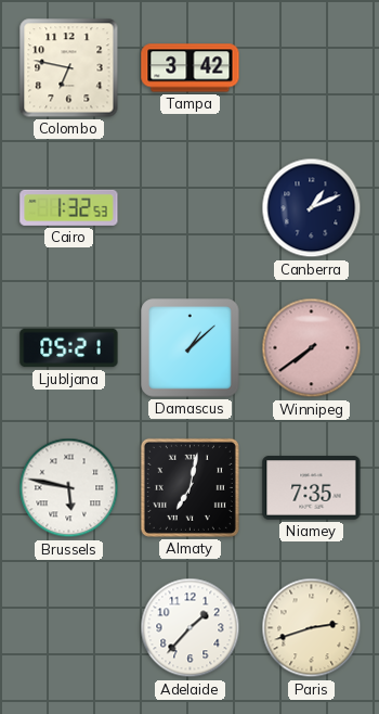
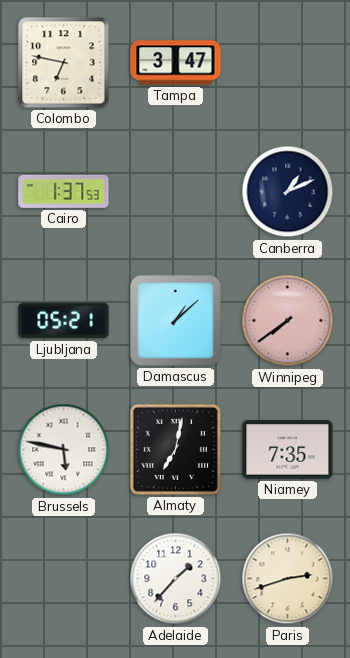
Tampa: 3:42 -> 3:47 (176, 63)
Cairo: 1:32 -> 1:37 (64, 191)
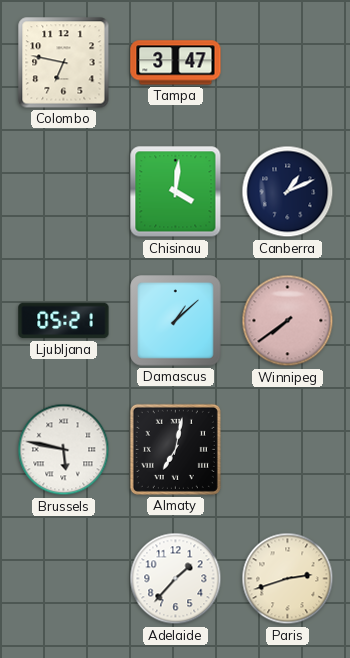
Cairo: 1:37 -> none (64, 191)
Chisinau: none -> 4:01 (176, 192)
Niamey: 7:35 -> none (288, 450)
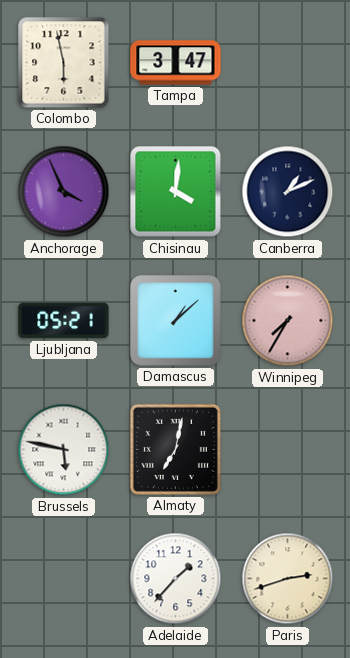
Colombo: 6:47 -> 5:58 (64, 63)
Anchorage: none -> 3:56 (64, 192)
Winnipeg: 7:39 -> 7:35 (288, 321)
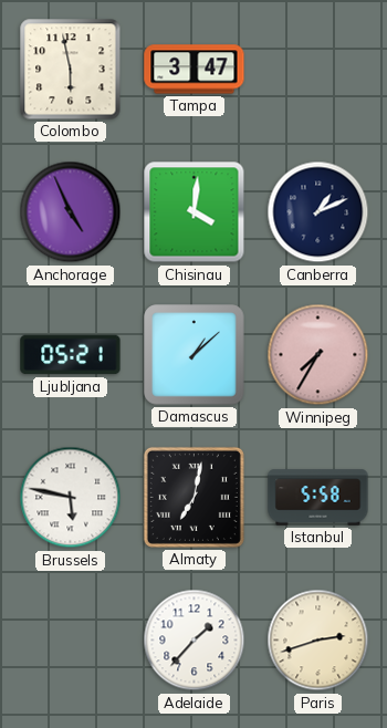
Anchorage: 3:56 -> 4:56 (71, 212)
Istanbul: none -> 5:58 (318, 498)
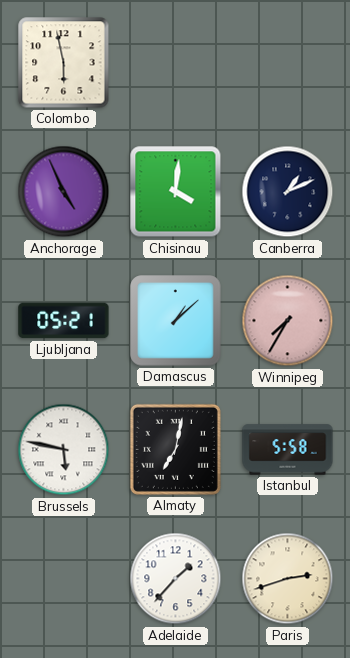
Tampa: 3:47 -> none (195, 70)
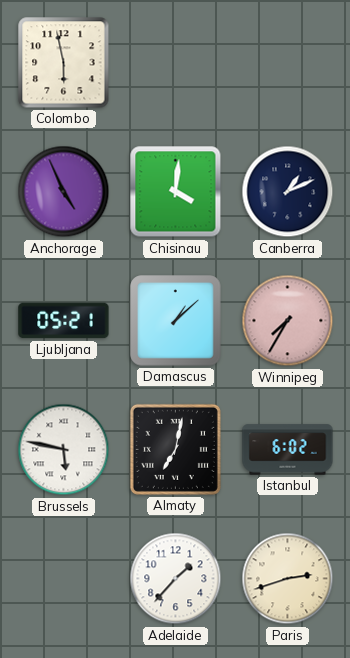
Istanbul: 5:58 -> 6:02 (288, 450)
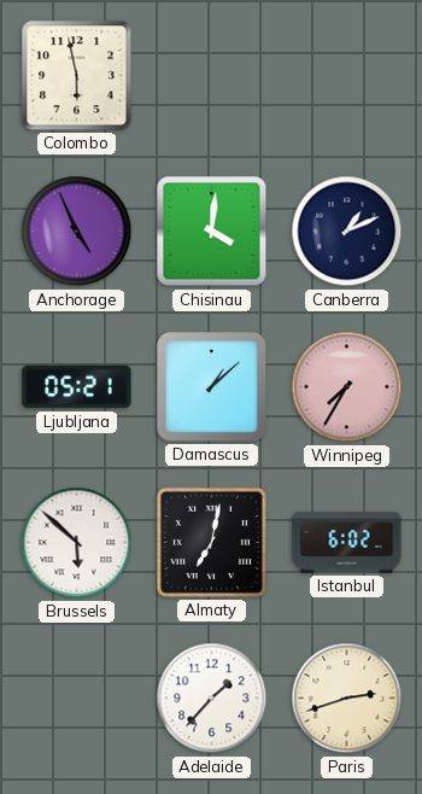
Brussels: 5:47 -> 5:52 (77, 543)
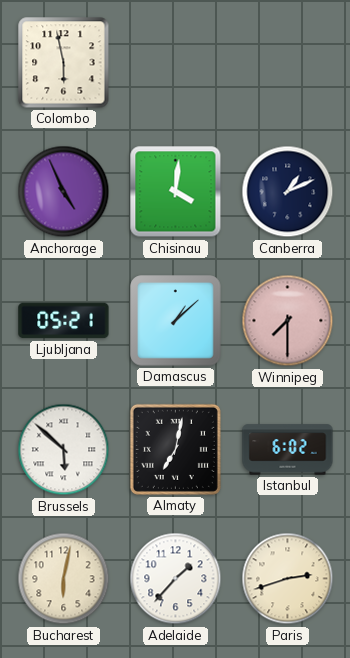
Winnipeg: 7:35 -> 7:30 (288, 321)
Bucharest: none -> 6:02 (64, 579)
